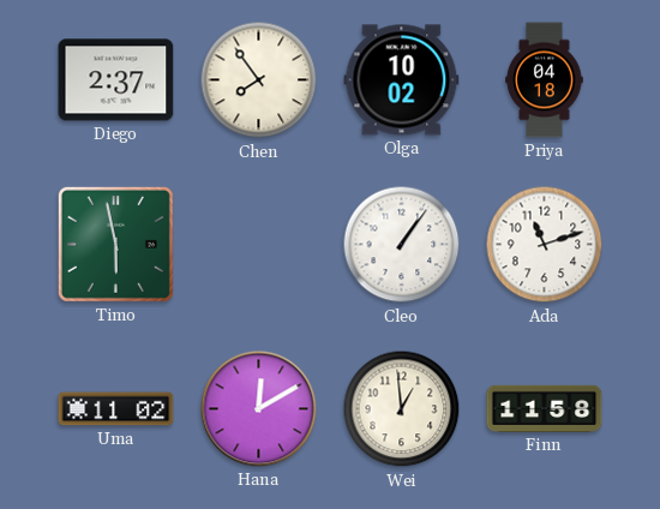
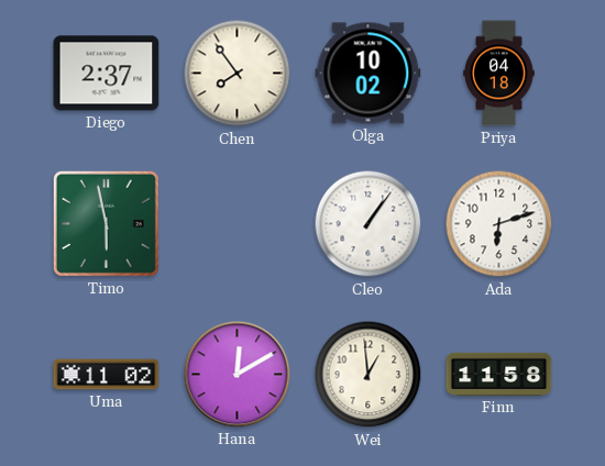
Ada: 11:12 -> 6:12 (499, 224)
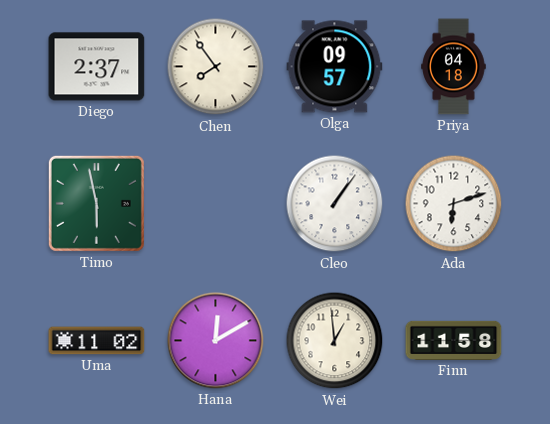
Olga: 10:02 -> 09:57 (335, 67)
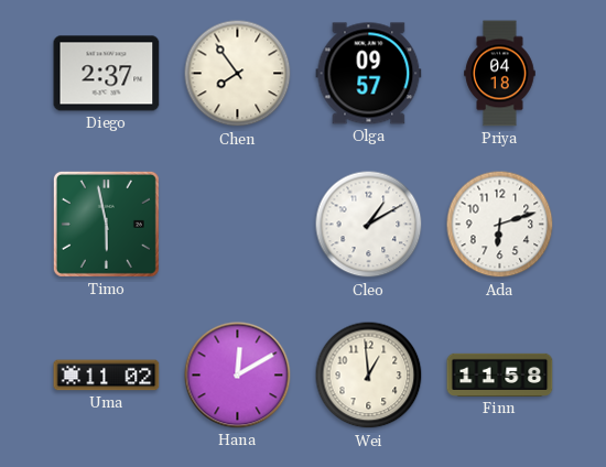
Cleo: 1:06 -> 1:10 (369, 225)
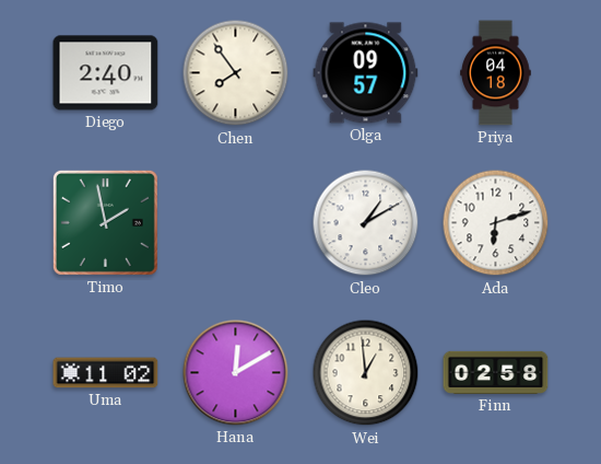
Diego: 2:37 -> 2:40 (106, 73)
Timo: 5:58 -> 1:58 (105, 222)
Finn: 11:58 -> 02:58 (496, 372)
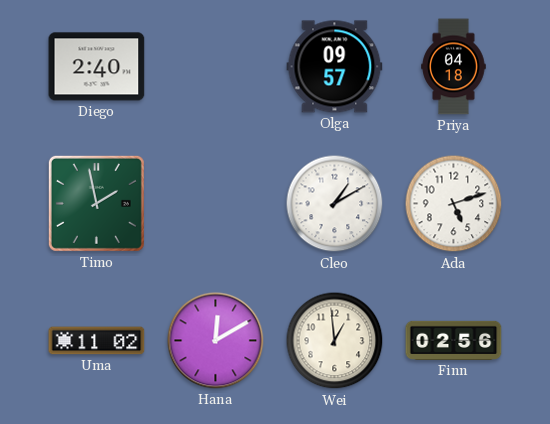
Chen: 7:54 -> none (236, 73)
Ada: 6:12 -> 5:12 (454, 204)
Finn: 02:58 -> 02:56 (454, 340)
